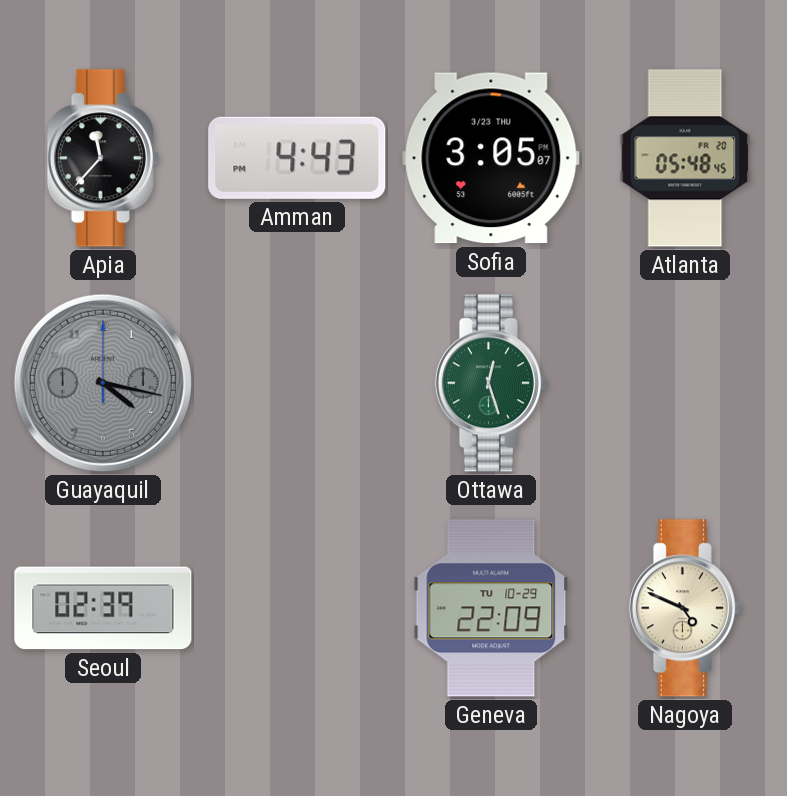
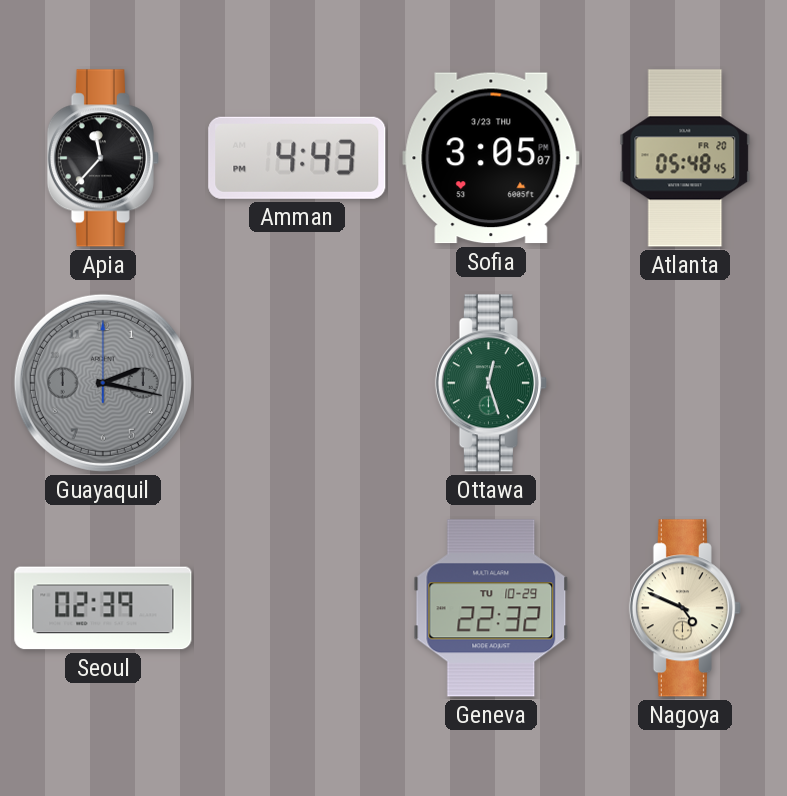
Guayaquil: 4:17 -> 2:17 (103, 383)
Geneva: 22:09 -> 22:32 (491, 608)
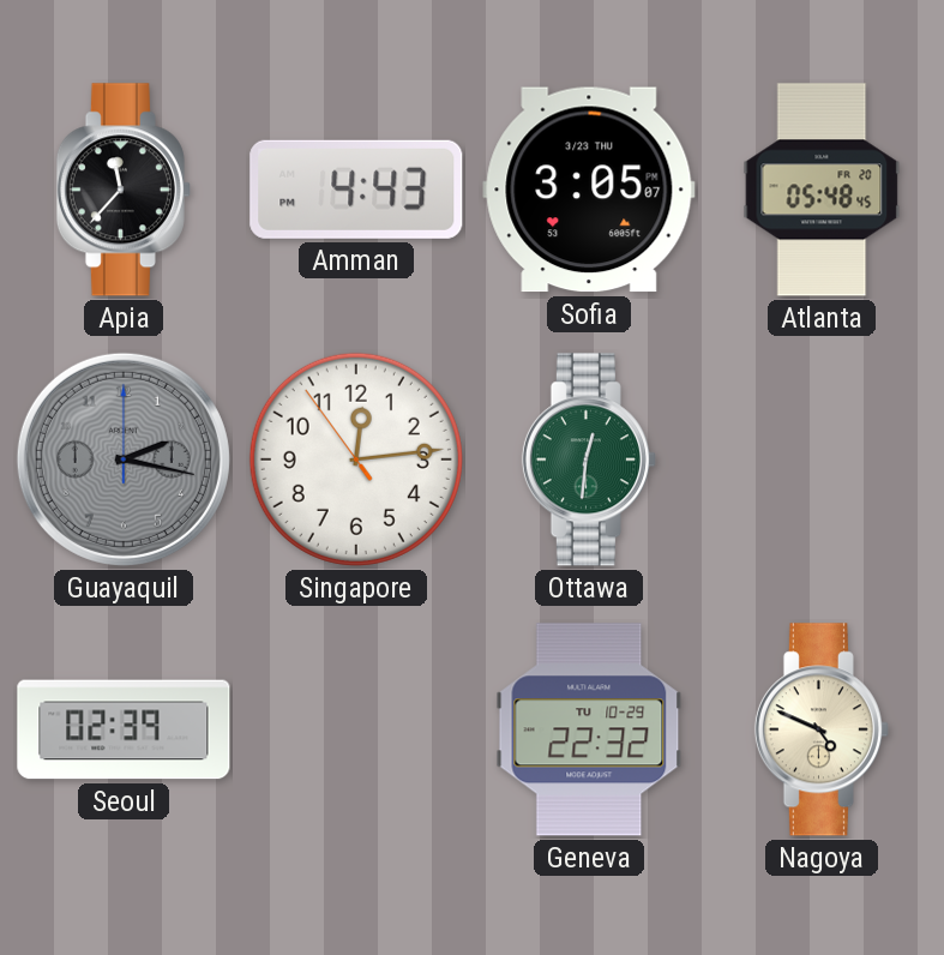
Singapore: none -> 12:13 (356, 460)
Ottawa: 12:27 -> 12:31 (589, 460)
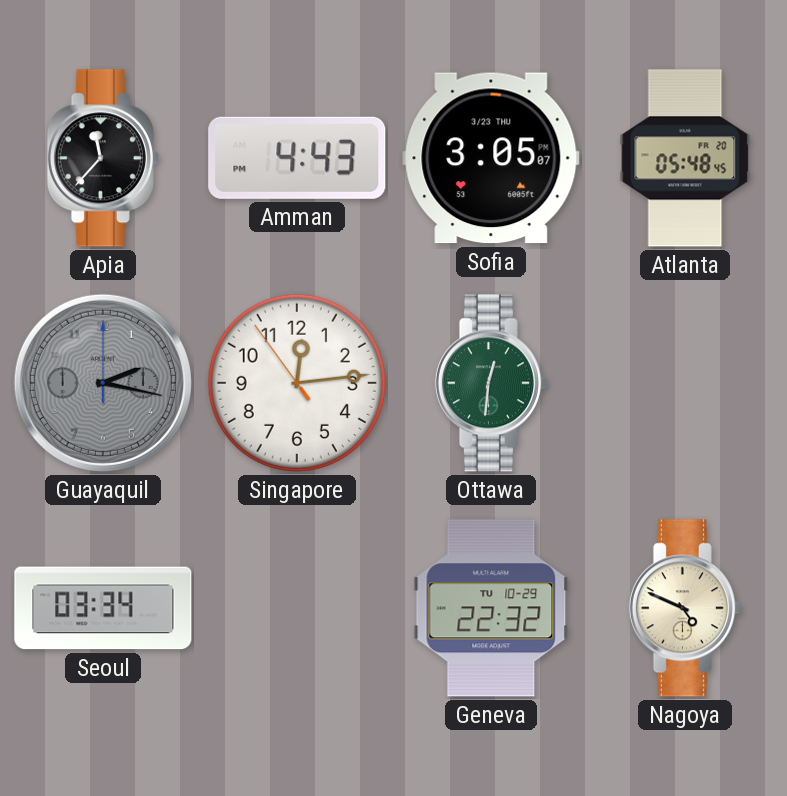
Seoul: 02:39 -> 03:34 (103, 608)
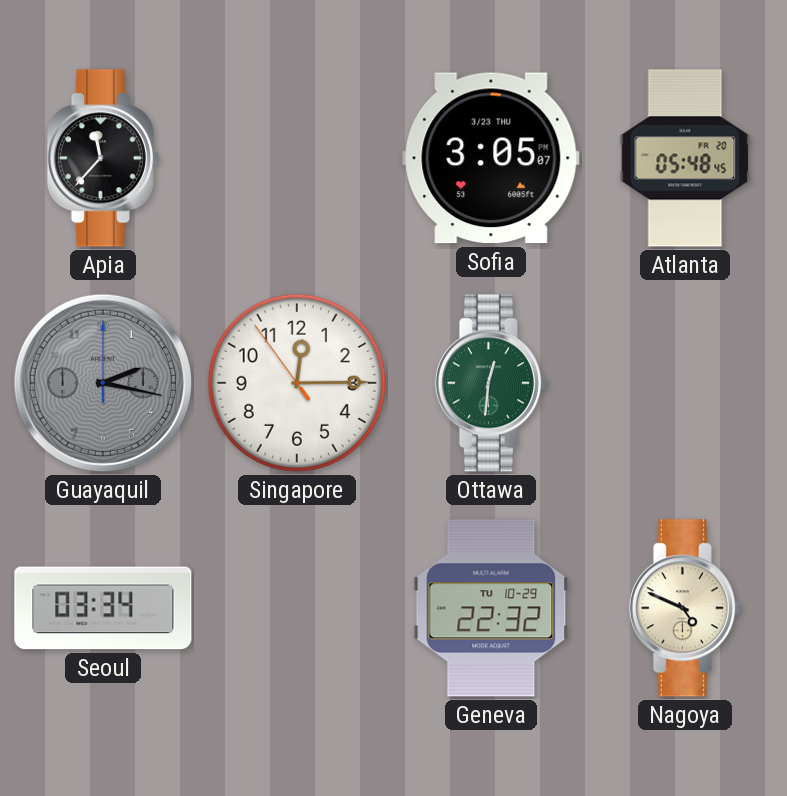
Amman: 4:43 -> none (297, 158)
Singapore: 12:13 -> 12:14 (297, 383)
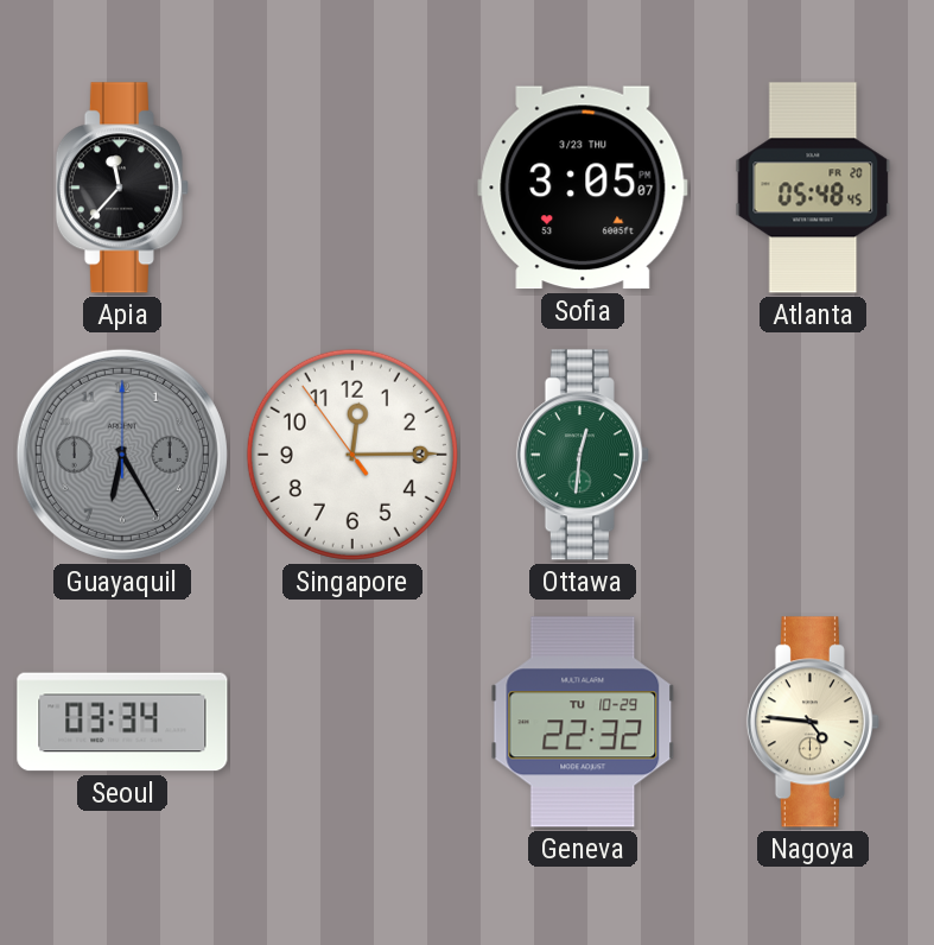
Guayaquil: 2:17 -> 6:25 (122, 455)
Nagoya: 4:49 -> 4:46 (813, 722)
